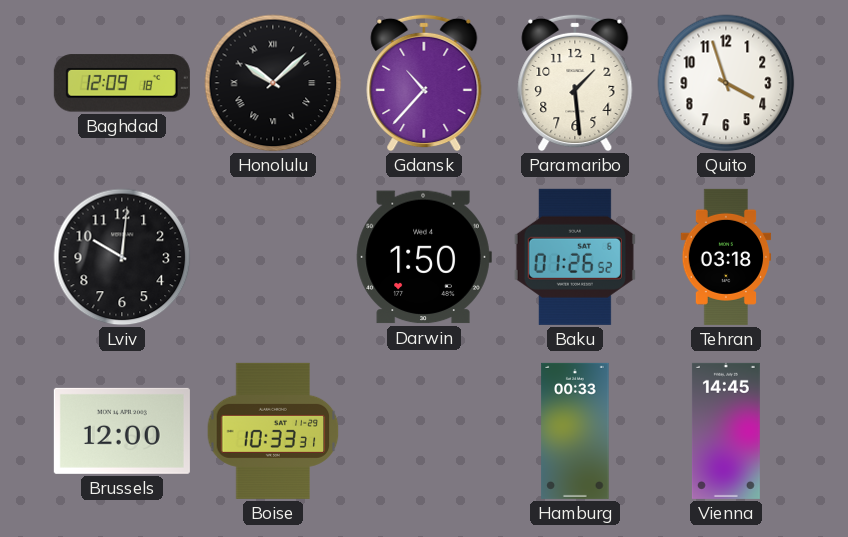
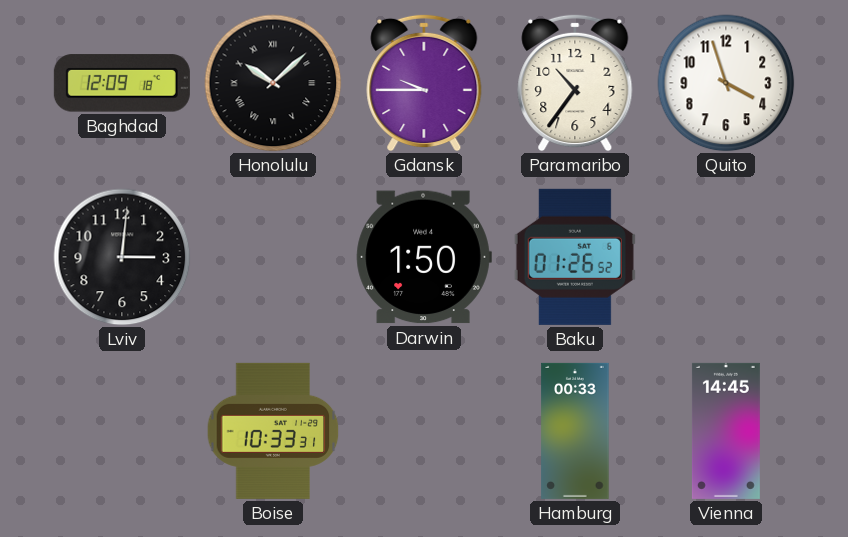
Gdansk: 10:37 -> 9:45 (424, 83)
Paramaribo: 1:29 -> 10:36 (575, 83)
Lviv: 10:01 -> 3:01 (122, 257)
Tehran: 03:18 -> none (726, 257)
Brussels: 12:00 -> none (122, 431)
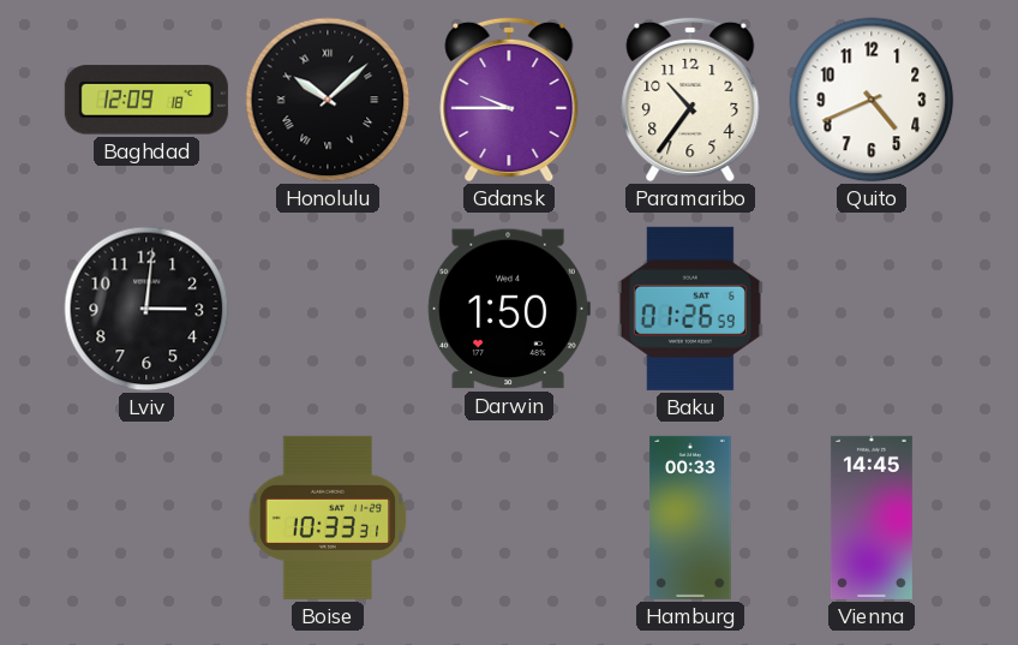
Quito: 3:57 -> 4:41 (872, 100)
Baku: 01:26:52 -> 01:26:59 (690, 309)
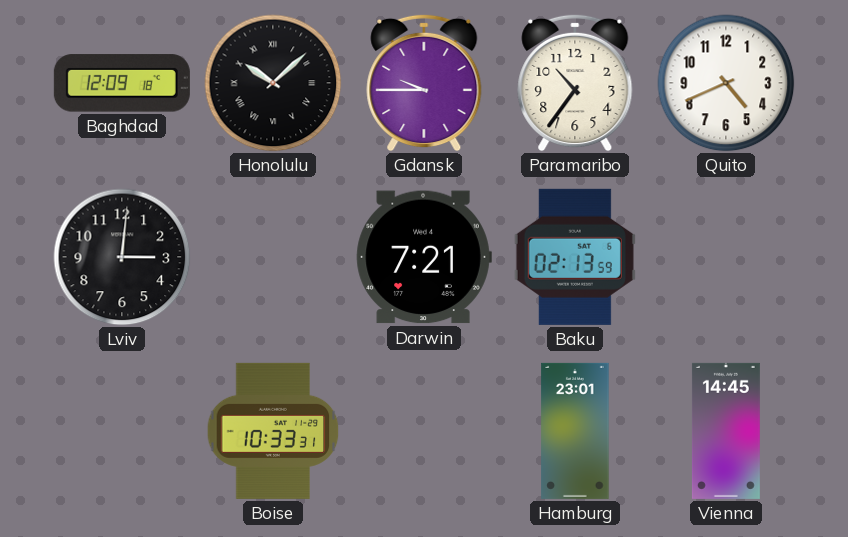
Darwin: 1:50 -> 7:21 (424, 257)
Baku: 01:26 -> 02:13 (575, 257)
Hamburg: 00:33 -> 23:01 (575, 431)
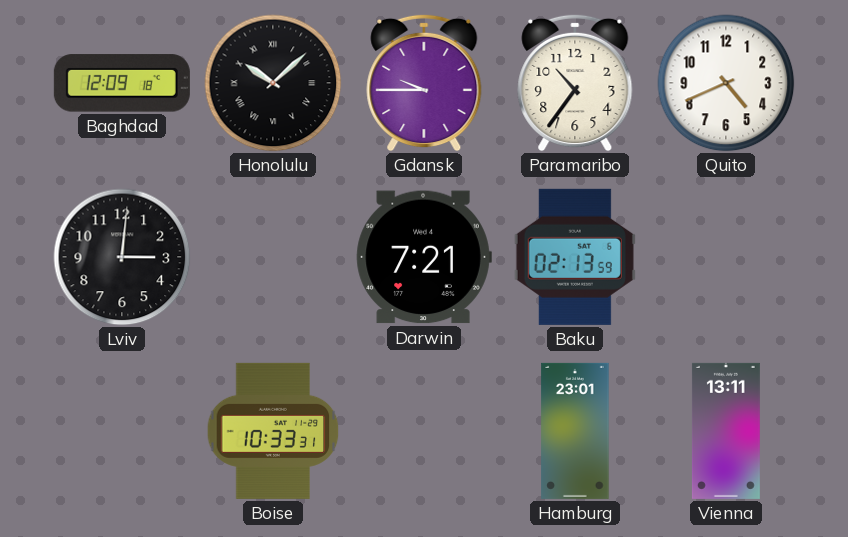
Vienna: 14:45 -> 13:11 (726, 431)
